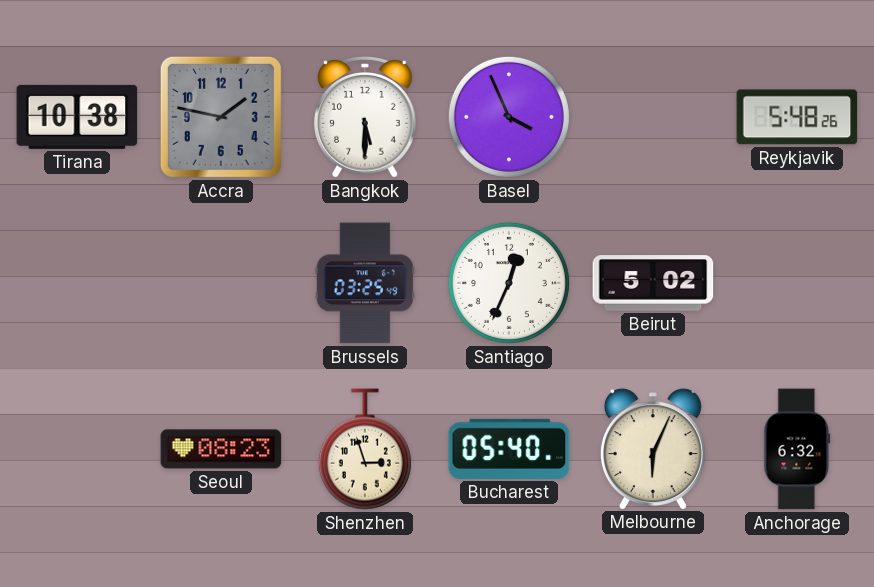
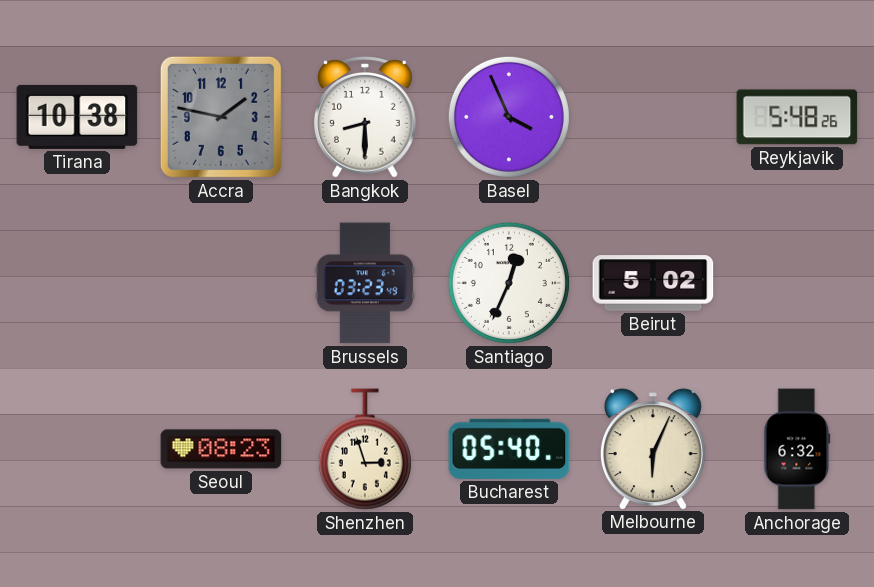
Bangkok: 5:30 -> 8:30 (366, 117)
Brussels: 03:25 -> 03:23 (365, 283)
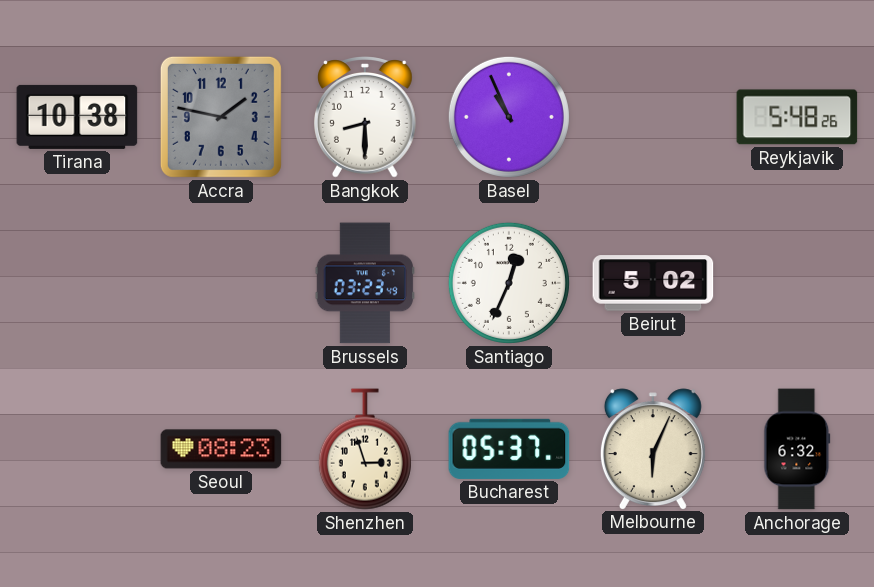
Basel: 3:56 -> 10:56 (509, 117)
Bucharest: 05:40 -> 05:37 (509, 449)
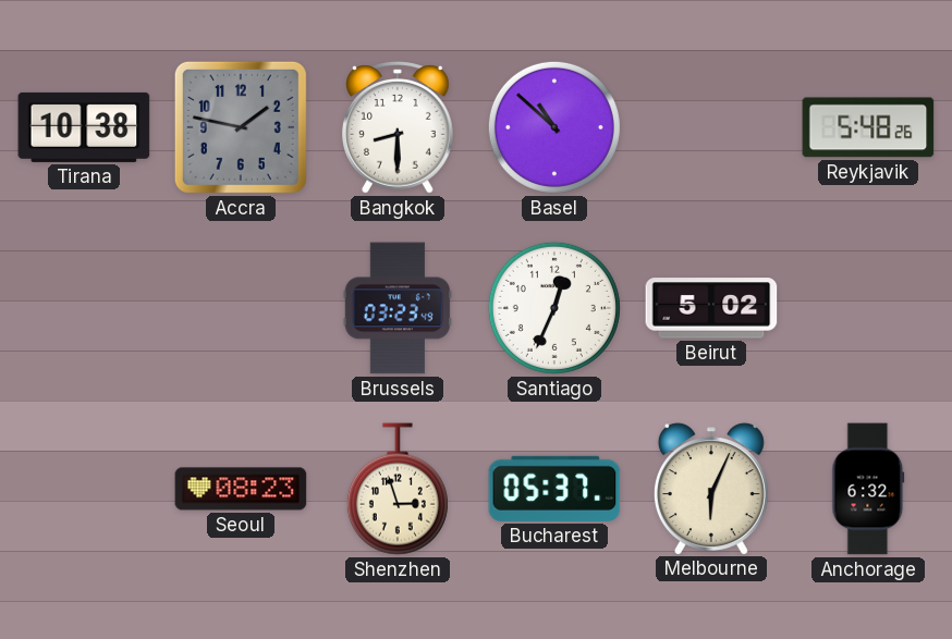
Basel: 10:56 -> 10:52 (554, 127)
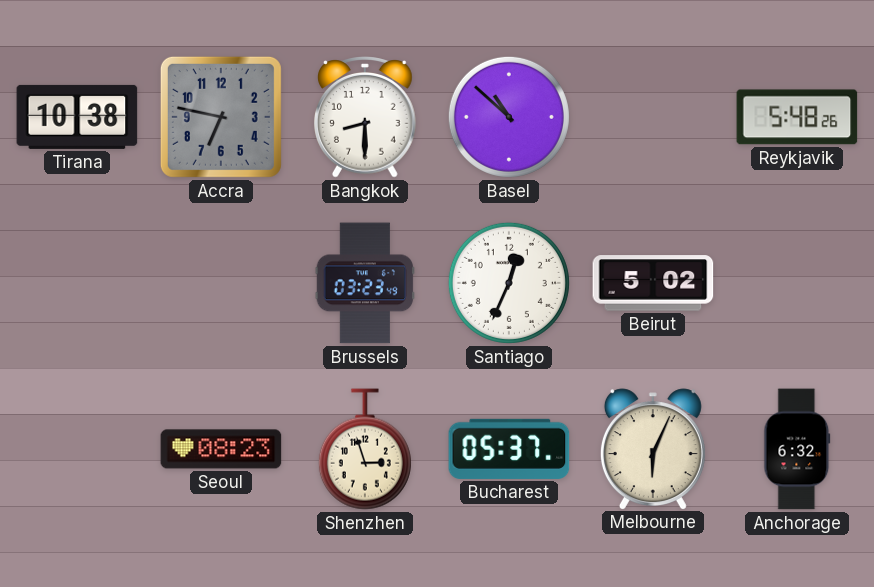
Accra: 1:47 -> 6:47 (221, 117)
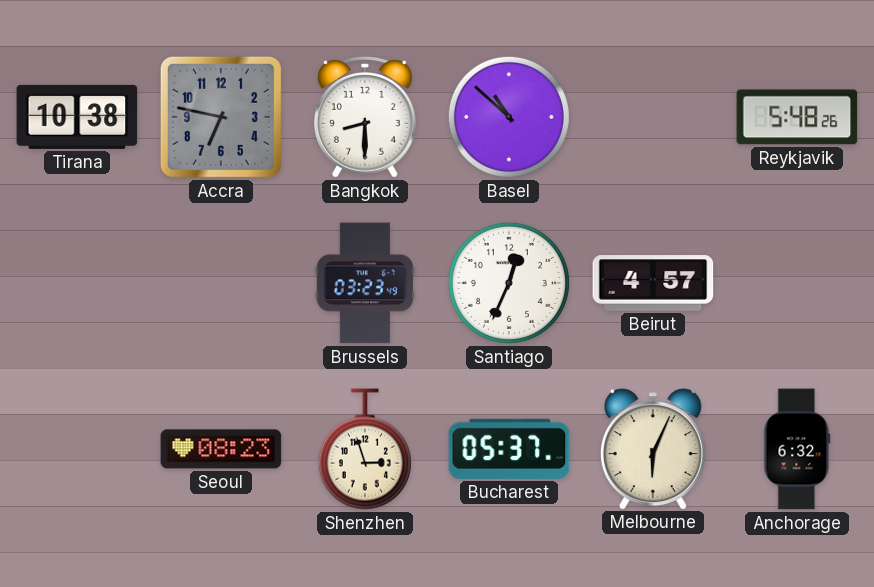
Beirut: 5:02 -> 4:57 (653, 283)
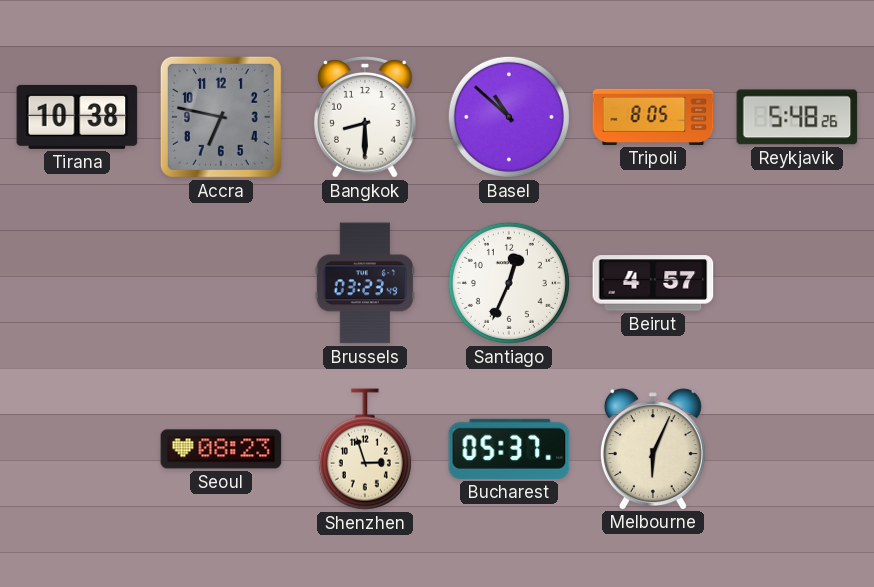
Tripoli: none -> 8:05 (653, 117)
Anchorage: 6:32 -> none (797, 449)
